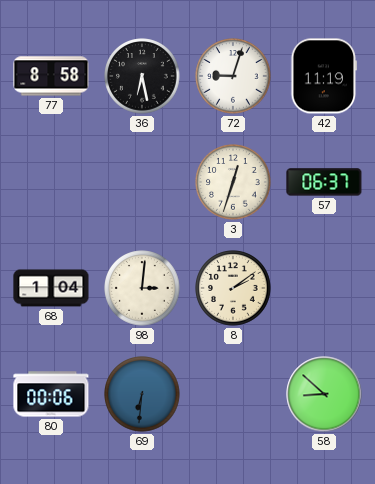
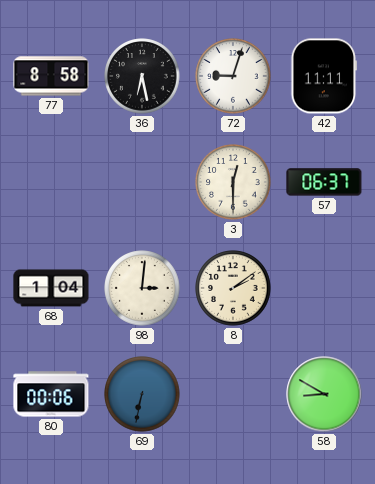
42: 11:19 -> 11:11 (324, 76)
3: 12:33 -> 12:30 (233, 182)
69: 6:31 -> 6:32 (142, 394)
58: 8:52 -> 8:50 (324, 394)
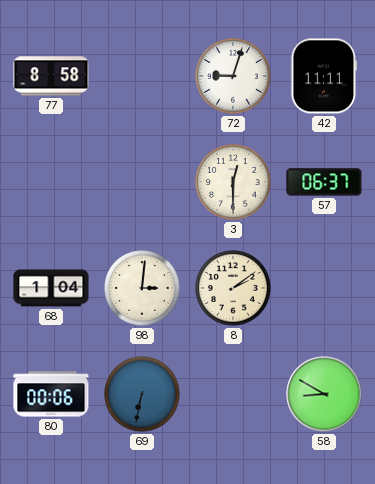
36: 6:28 -> none (142, 76)
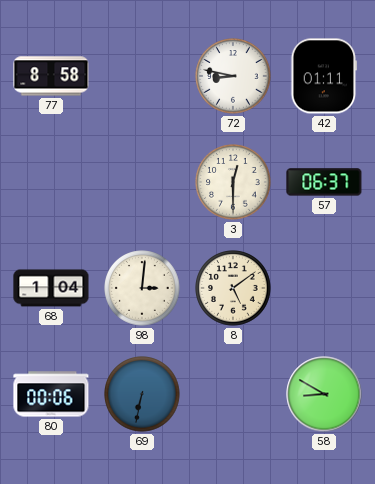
72: 9:03 -> 8:47 (233, 76)
42: 11:11 -> 01:11 (324, 76)
8: 2:09 -> 5:09 (233, 288)
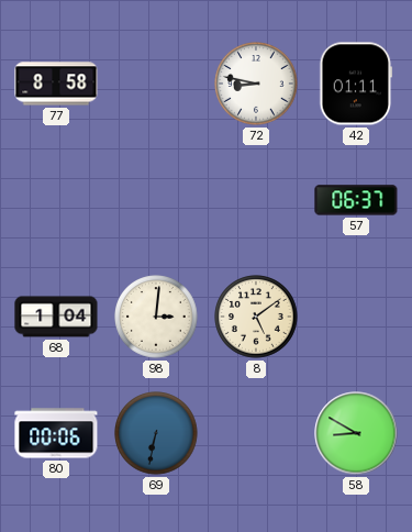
3: 12:30 -> none (233, 182)
